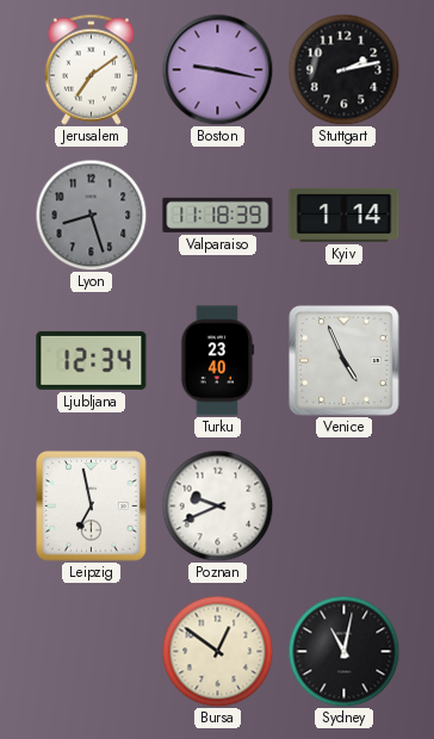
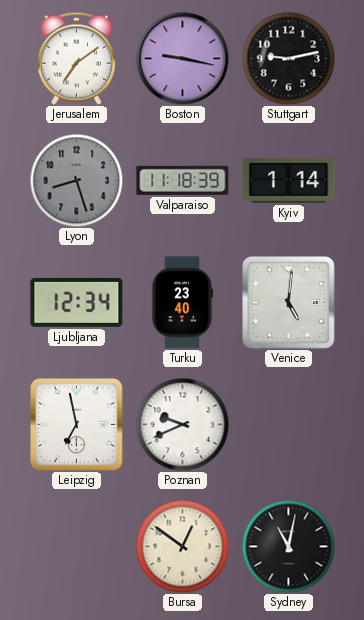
Stuttgart: 2:13 -> 9:13 (288, 58)
Venice: 4:56 -> 5:01 (289, 303)
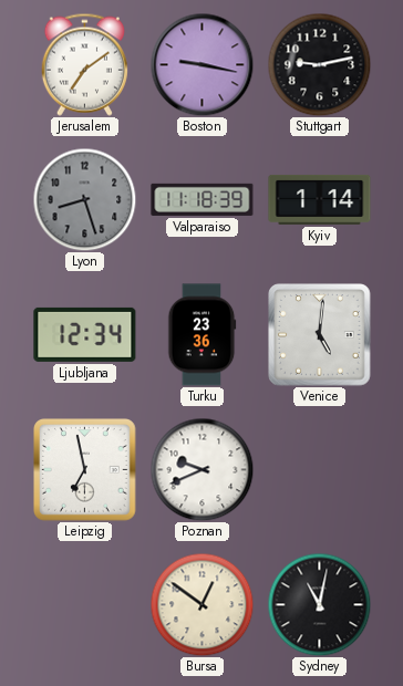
Turku: 23:40 -> 23:36 (203, 335)
